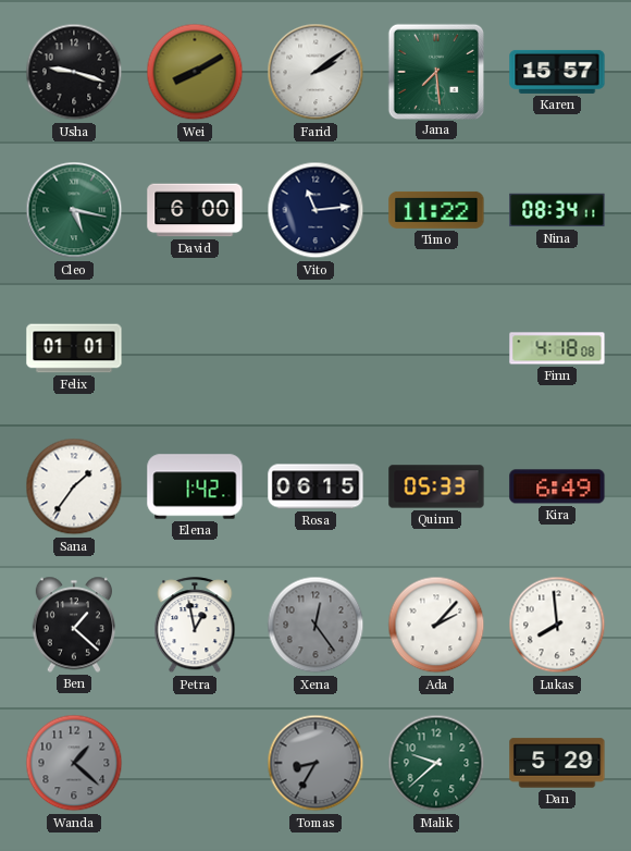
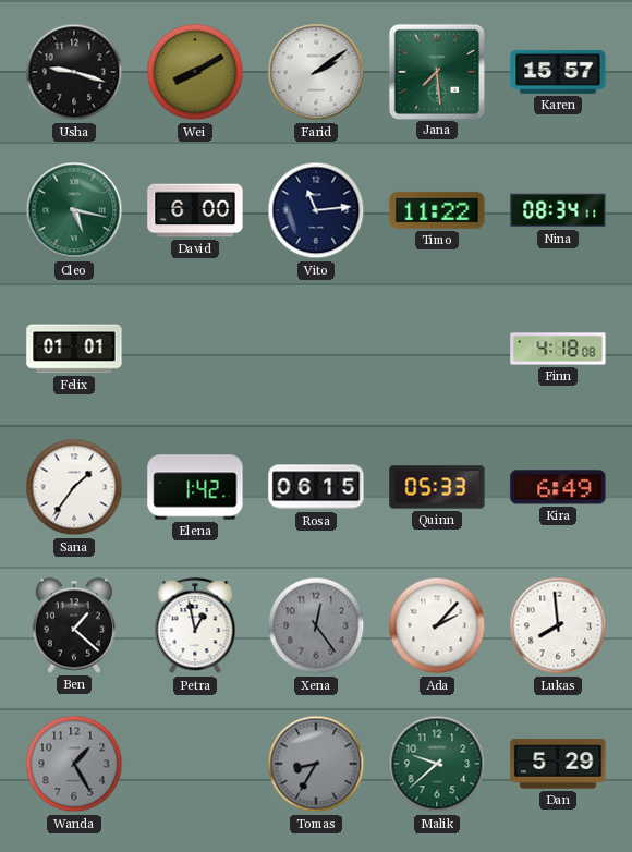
Wanda: 1:22 -> 1:25 (74, 764)
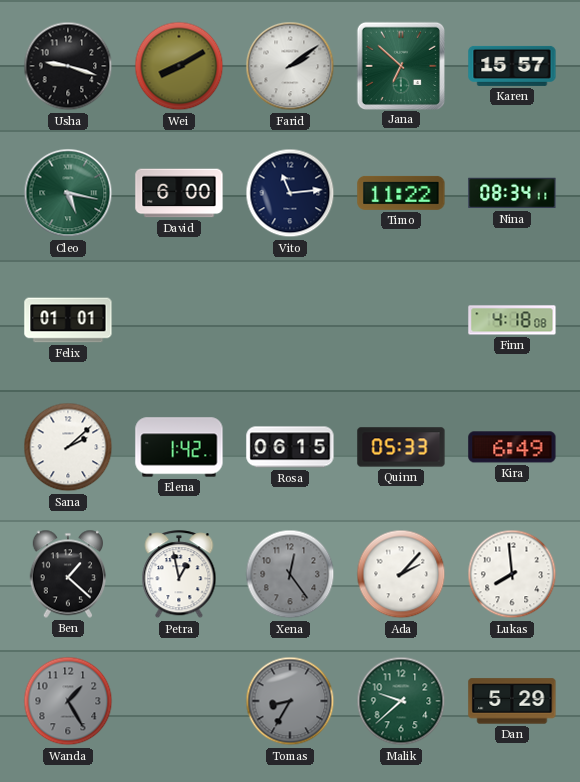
Jana: 7:29 -> 6:52 (400, 65)
Sana: 1:36 -> 2:08 (68, 447)
